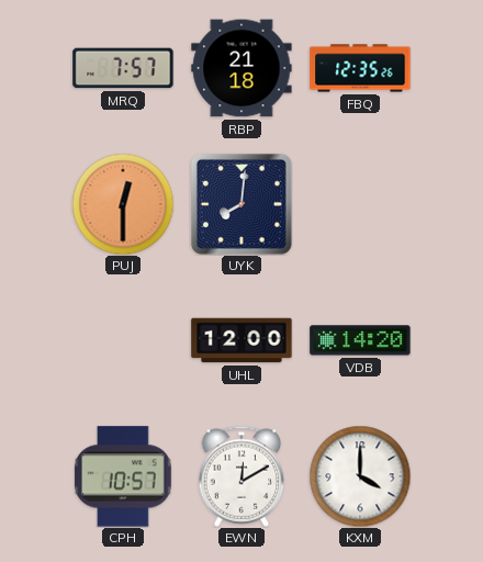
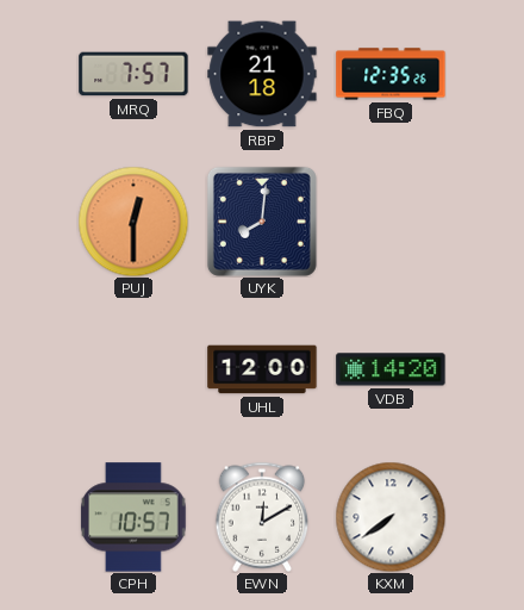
KXM: 4:00 -> 7:39 (391, 517)
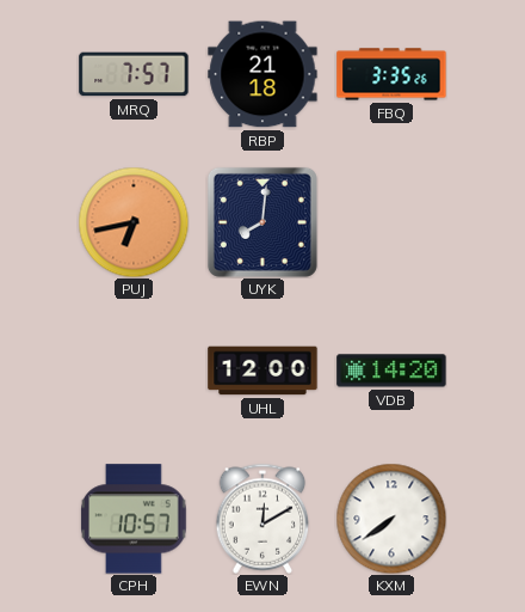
FBQ: 12:35 -> 3:35 (391, 74)
PUJ: 12:30 -> 6:43 (134, 222)
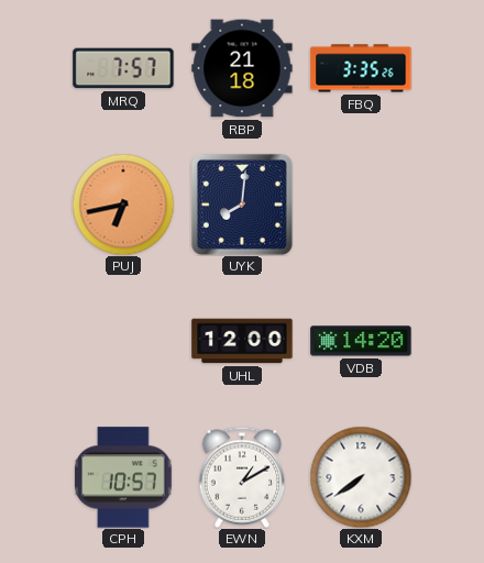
EWN: 12:10 -> 1:10 (242, 477)
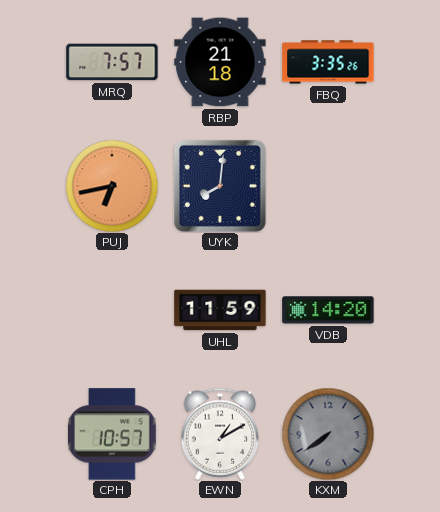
UHL: 12:00 -> 11:59 (220, 310)
KXM dial: white -> grey (328, 434)
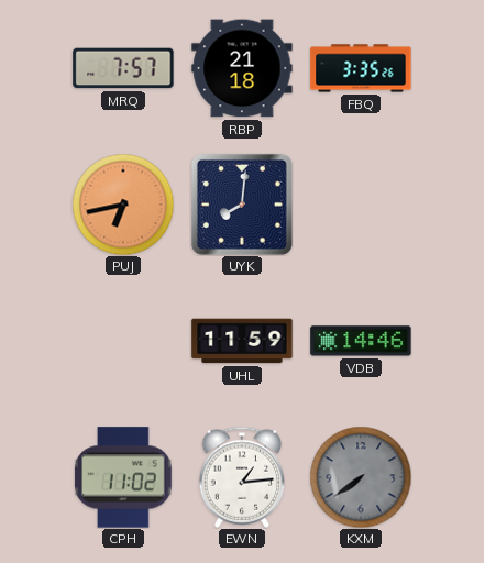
VDB: 14:20 -> 14:46 (361, 341)
CPH: 10:57 -> 11:02 (123, 477)
EWN: 1:10 -> 1:14 (242, 477)
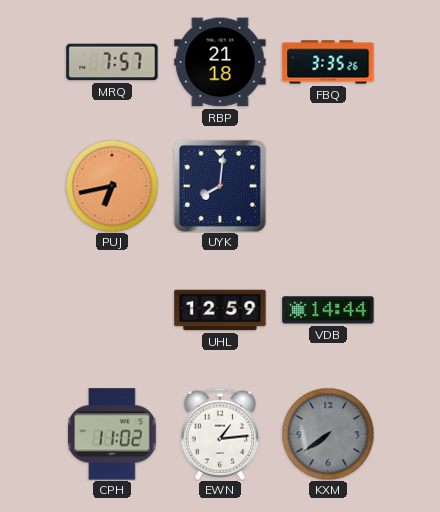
UHL: 11:59 -> 12:59 (220, 310)
VDB: 14:46 -> 14:44 (328, 310)
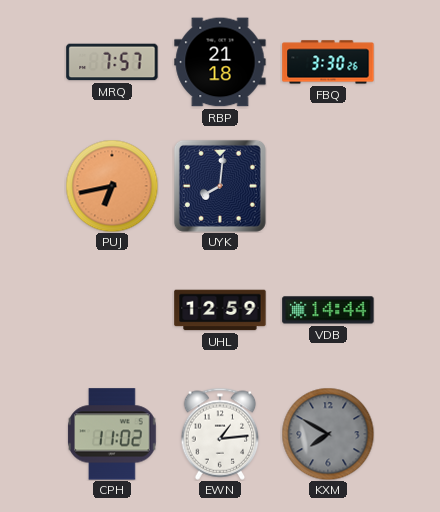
FBQ: 3:35 -> 3:30 (328, 62)
KXM: 7:39 -> 7:50 (328, 434)
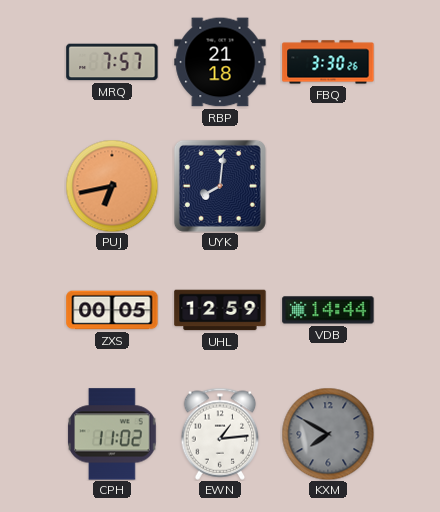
ZXS: none -> 00:05 (112, 310)
